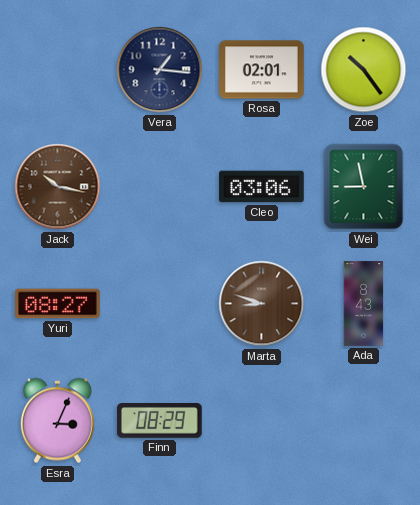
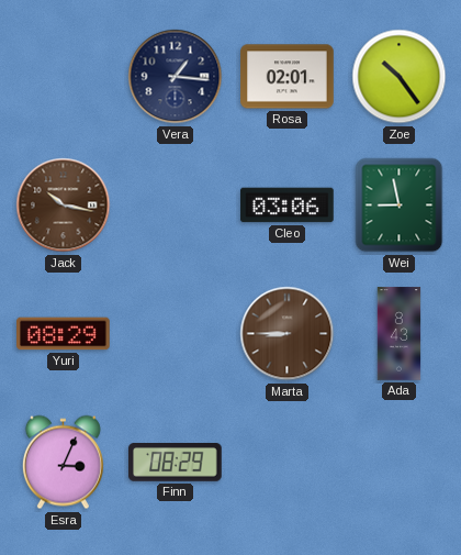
Yuri: 08:27 -> 08:29 (64, 334)
Marta: 8:48 -> 8:45 (288, 334)
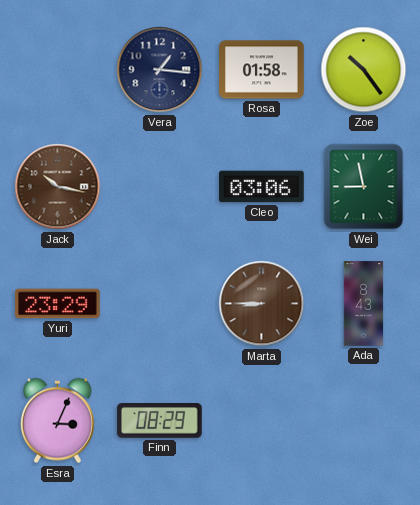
Rosa: 02:01 -> 01:58 (262, 70)
Yuri: 08:29 -> 23:29 (58, 304)
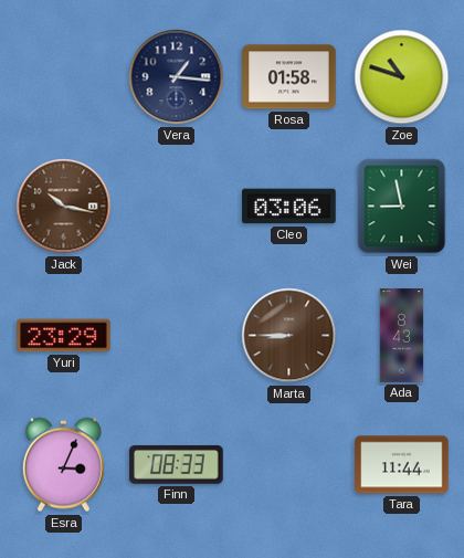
Zoe: 10:24 -> 10:48 (402, 77)
Finn: 08:29 -> 08:33 (177, 465)
Tara: none -> 11:44 (402, 465)
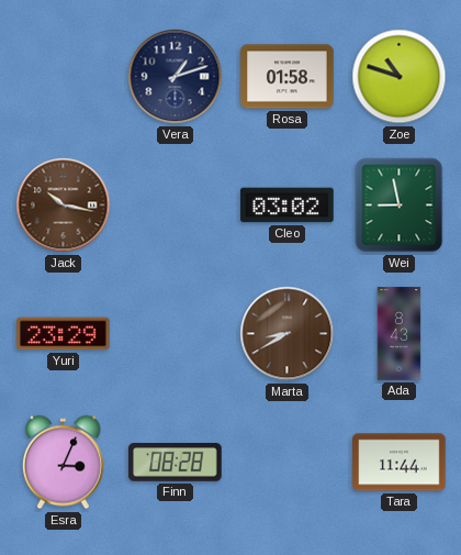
Vera: 1:16 -> 1:12 (176, 77)
Cleo: 03:06 -> 03:02 (288, 206)
Marta: 8:45 -> 8:40 (288, 334)
Finn: 08:33 -> 08:28 (176, 463)
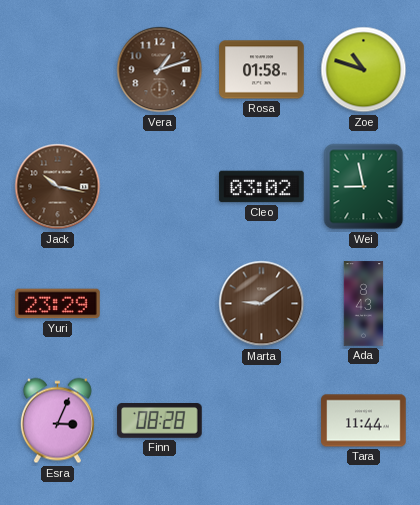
Vera dial: navy -> brown (160, 70)
Marta: 8:40 -> 9:09 (262, 304)
